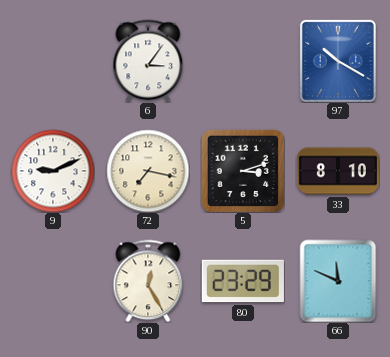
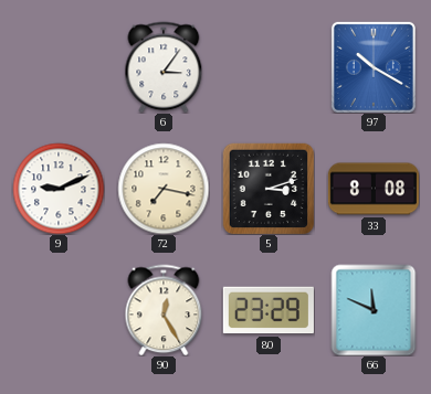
33: 8:10 -> 8:08 (374, 189)
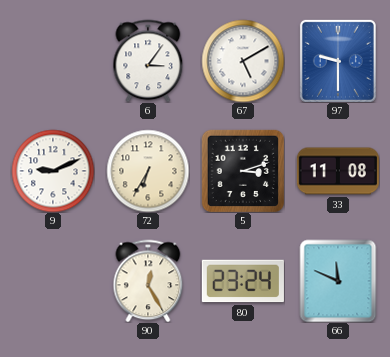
67: none -> 5:10 (243, 61)
97: 10:20 -> 9:30 (338, 61)
72: 7:17 -> 6:35 (148, 171)
33: 8:08 -> 11:08 (338, 171)
80: 23:29 -> 23:24 (243, 281)
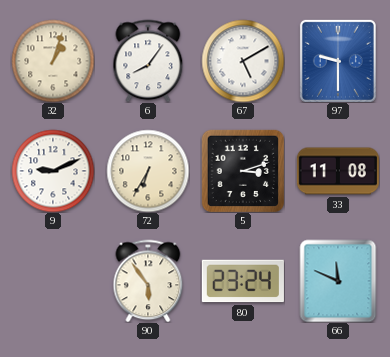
32: none -> 1:03 (53, 61)
6: 3:06 -> 8:06 (148, 61)
90: 12:25 -> 5:54 (148, 281)
